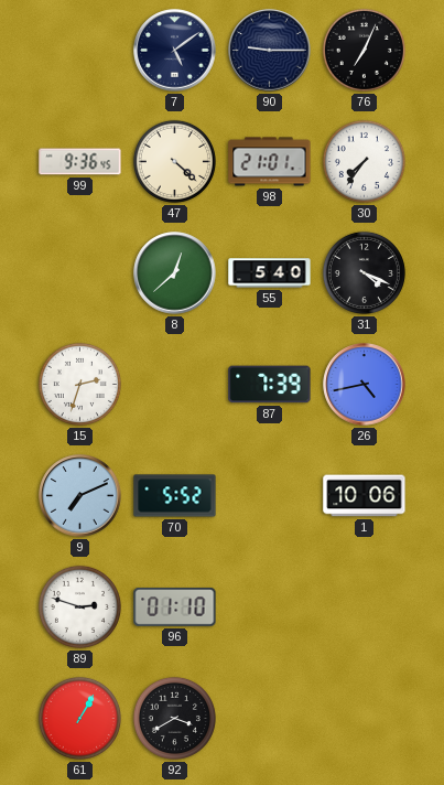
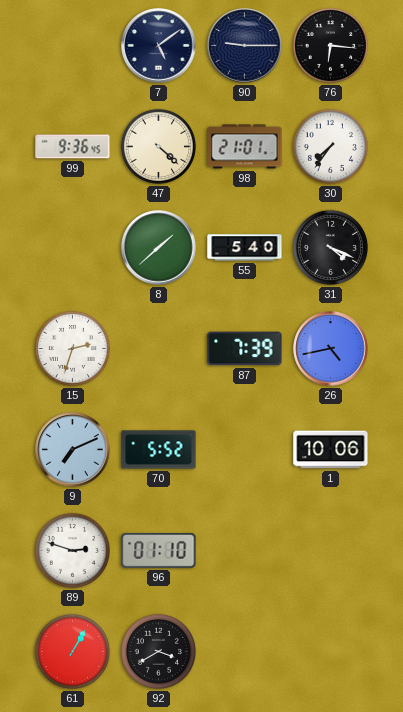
76: 7:04 -> 6:16 (330, 45)
8: 12:38 -> 1:38 (159, 248)
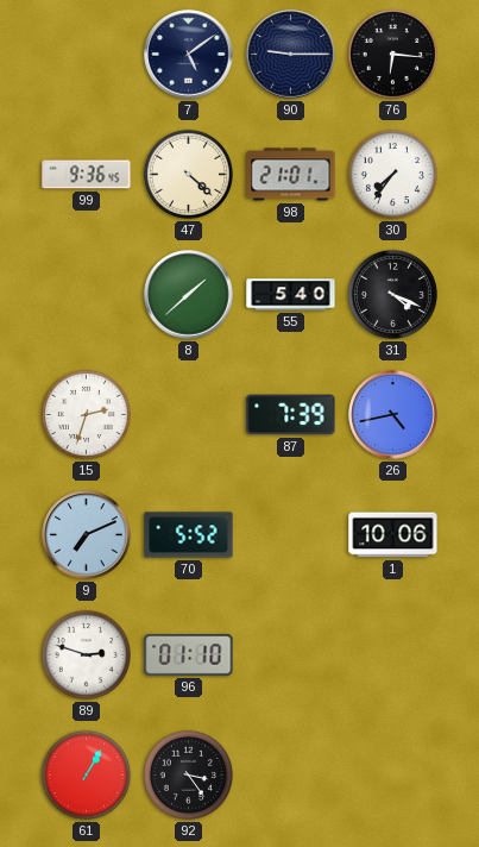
92: 3:40 -> 3:24 (188, 774)
